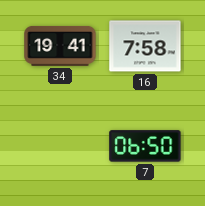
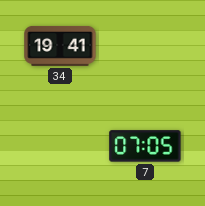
16: 7:58 -> none (145, 46)
7: 06:50 -> 07:05 (145, 146)
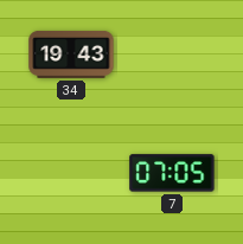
34: 19:41 -> 19:43 (71, 54)
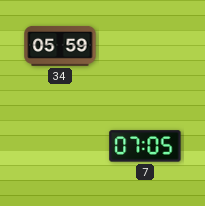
34: 19:43 -> 05:59 (60, 46)
